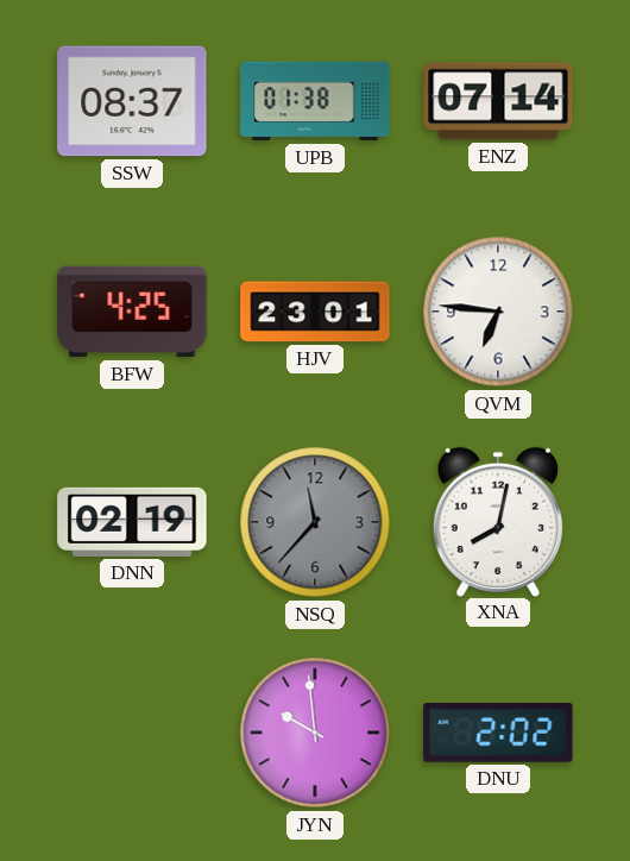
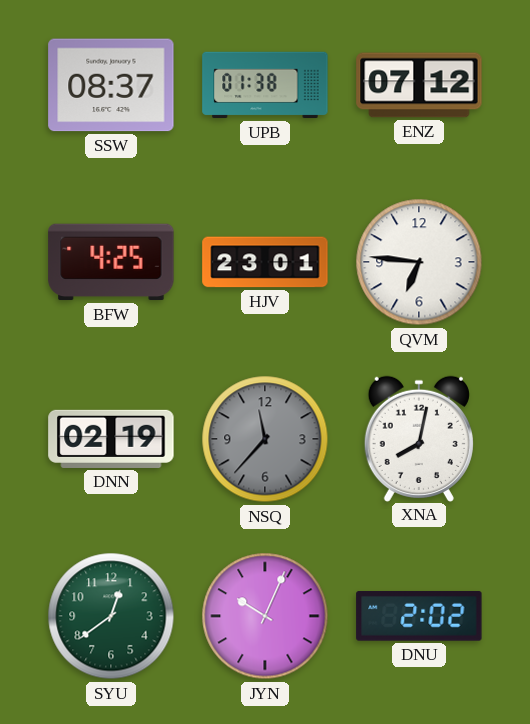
ENZ: 07:14 -> 07:12 (419, 85)
SYU: none -> 12:39 (111, 616)
JYN: 9:59 -> 10:04 (265, 616)
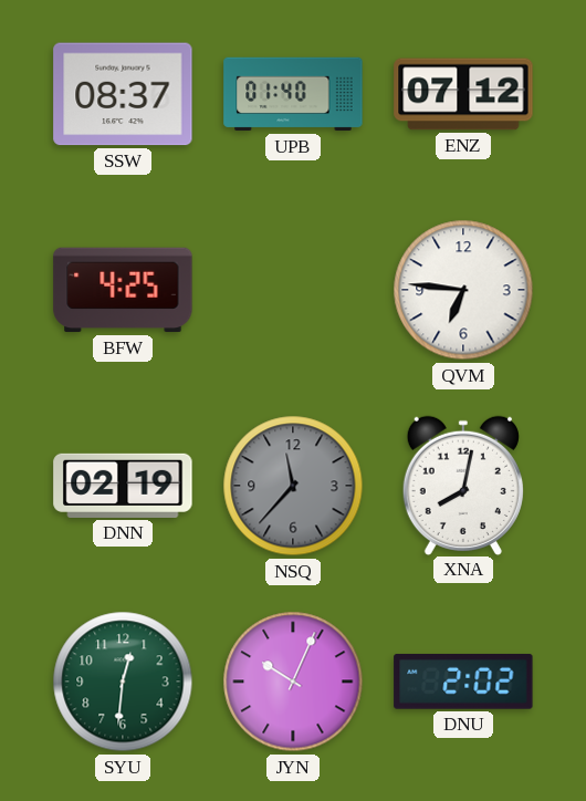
UPB: 01:38 -> 01:40 (293, 94)
HJV: 23:01 -> none (265, 262)
SYU: 12:39 -> 12:31 (123, 682)
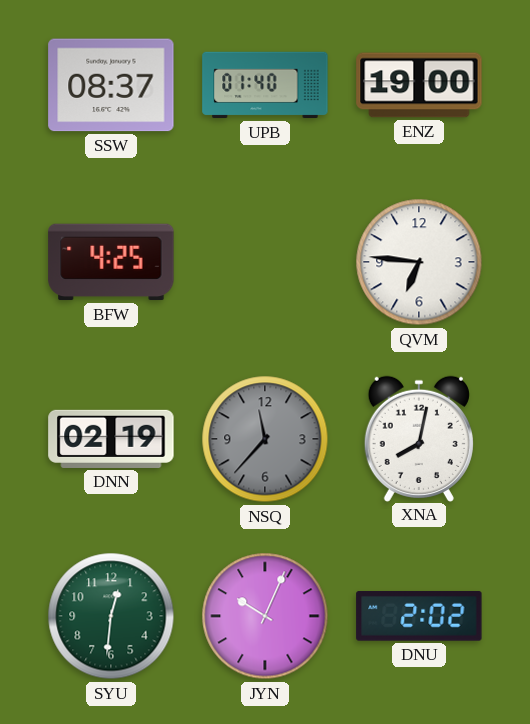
ENZ: 07:12 -> 19:00 (419, 85)
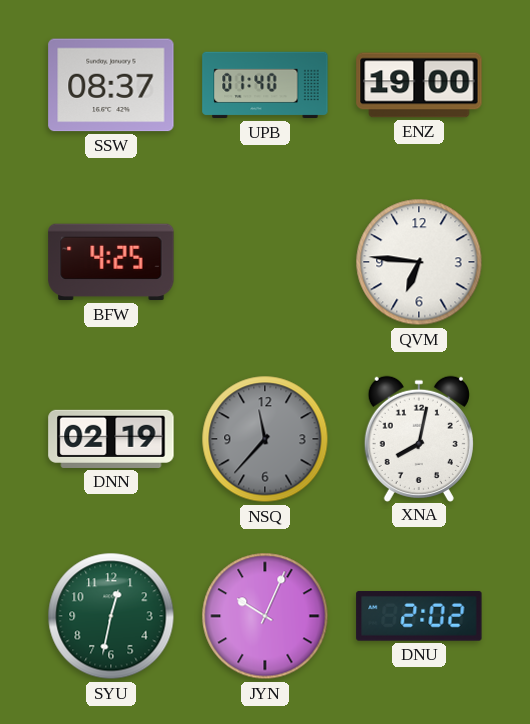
SYU: 12:31 -> 12:32 (111, 616)
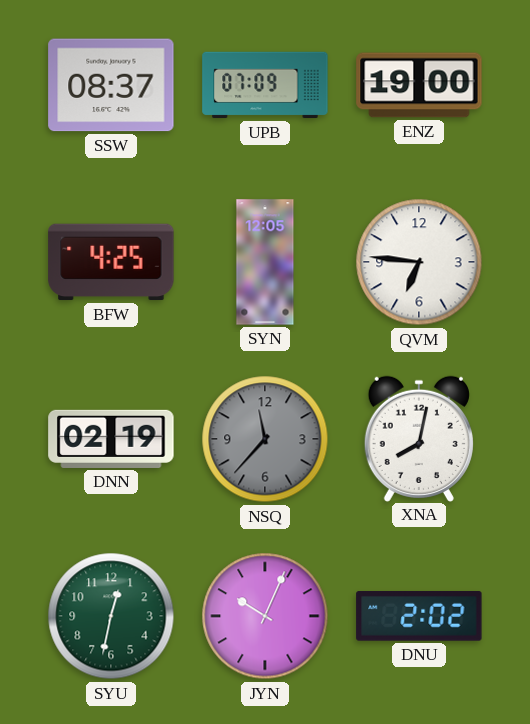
UPB: 01:40 -> 07:09 (265, 85)
SYN: none -> 12:05 (265, 262)
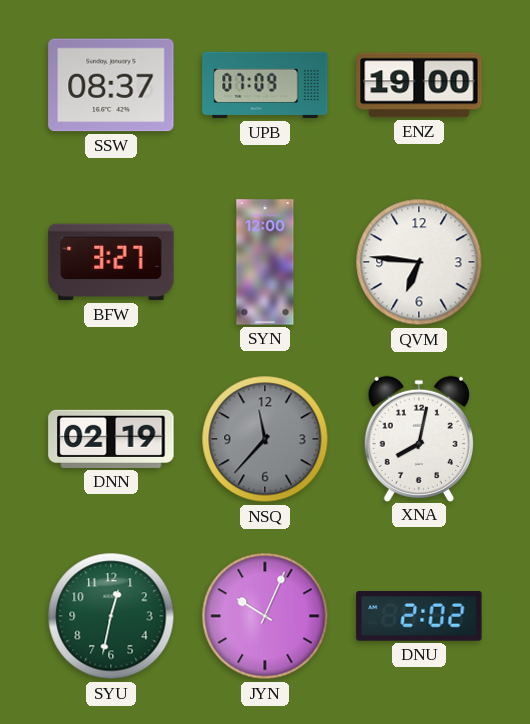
BFW: 4:25 -> 3:27 (111, 262)
SYN: 12:05 -> 12:00 (265, 262)
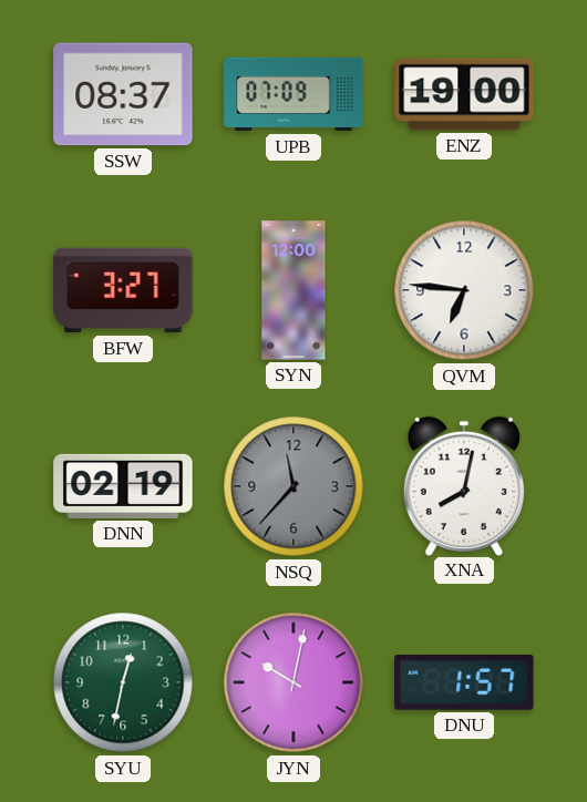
JYN: 10:04 -> 10:02 (293, 682)
DNU: 2:02 -> 1:57 (464, 682)
